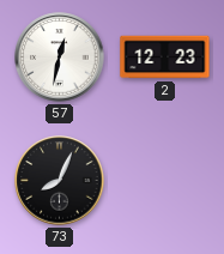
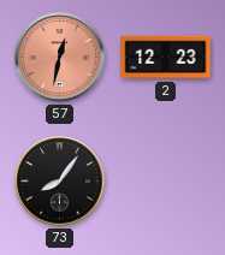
57 dial: white -> salmon (60, 58)
73: 8:04 -> 8:06 (60, 182)
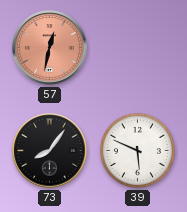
2: 12:23 -> none (166, 58)
39: none -> 5:49 (137, 150)
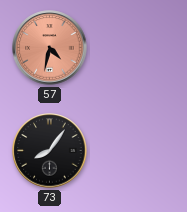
57: 12:32 -> 4:32 (50, 48)
39: 5:49 -> none (137, 150)
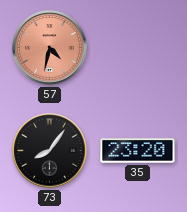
35: none -> 23:20 (138, 151)
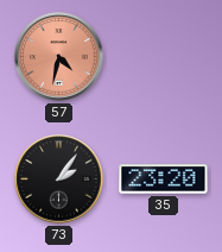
73: 8:06 -> 2:06 (59, 179)
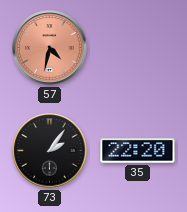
35: 23:20 -> 22:20 (138, 151)
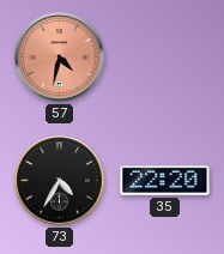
73: 2:06 -> 4:35 (60, 181)
